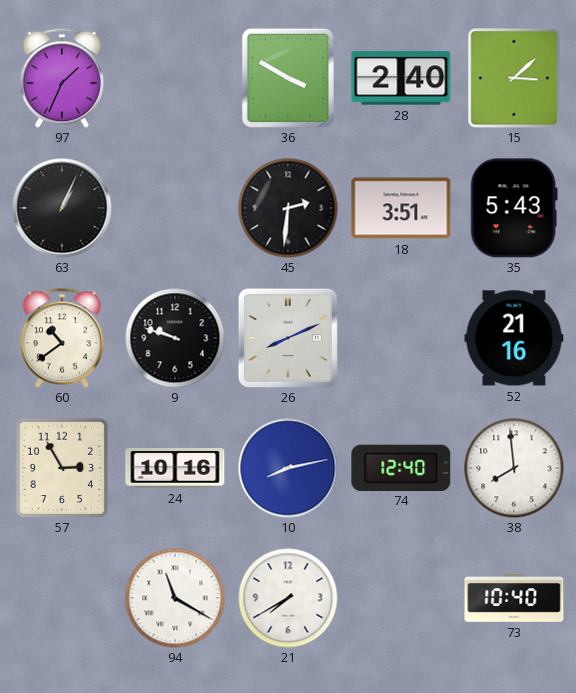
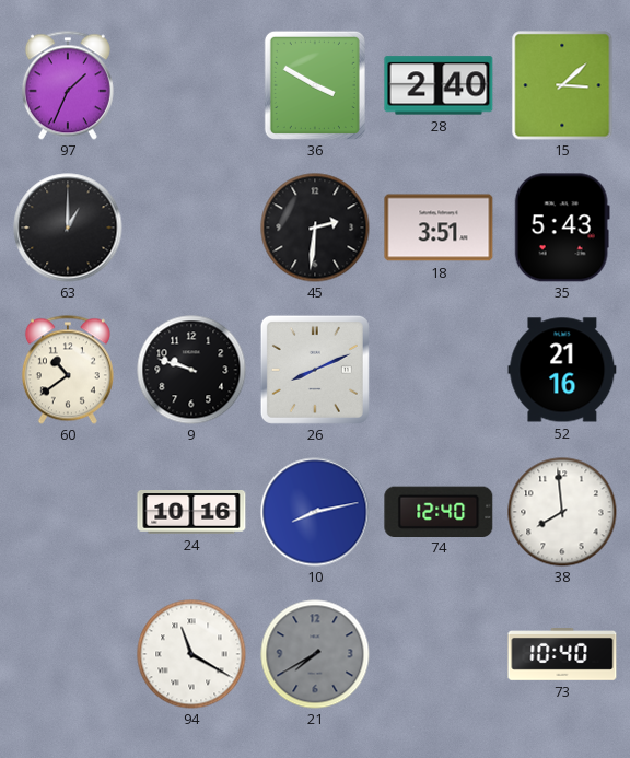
63: 1:04 -> 1:00 (68, 228)
57: 2:55 -> none (61, 468)
21 dial: white -> grey (315, 654)
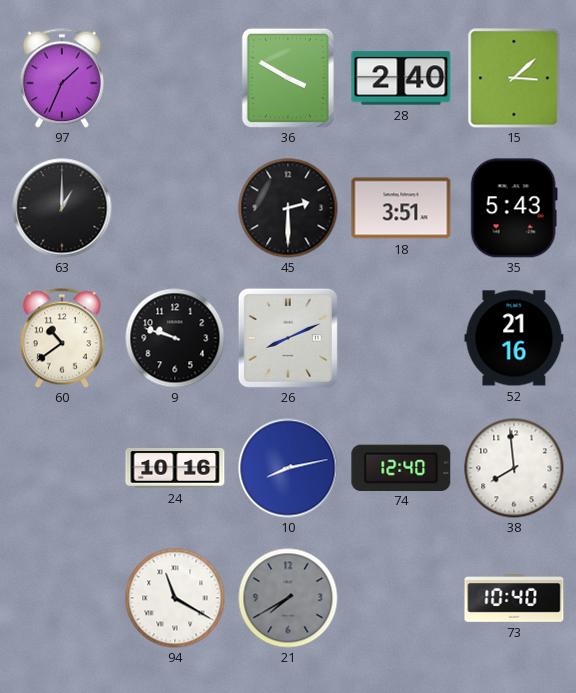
45: 2:31 -> 2:30 (288, 208)
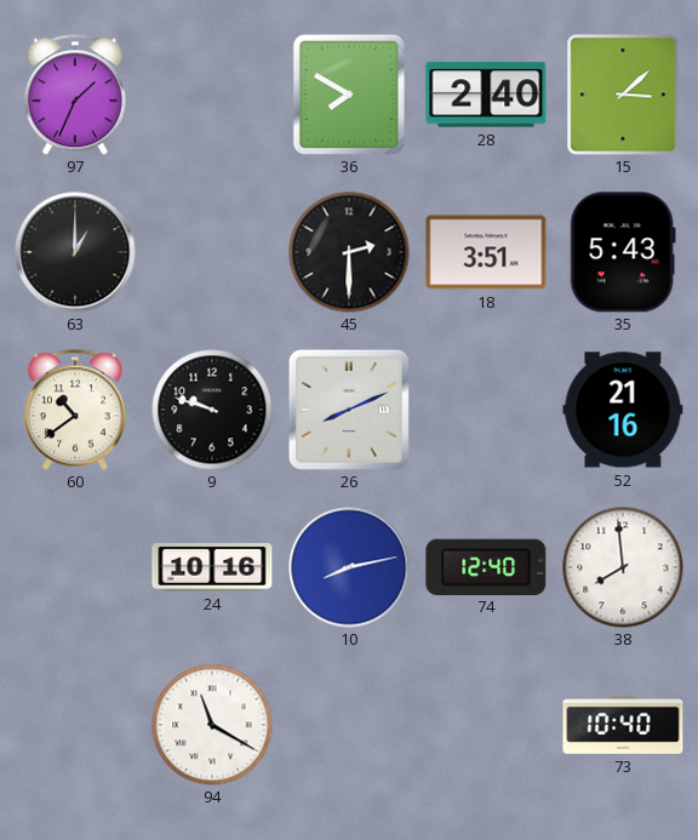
36: 3:50 -> 7:50 (349, 95)
21: 7:40 -> none (288, 598)
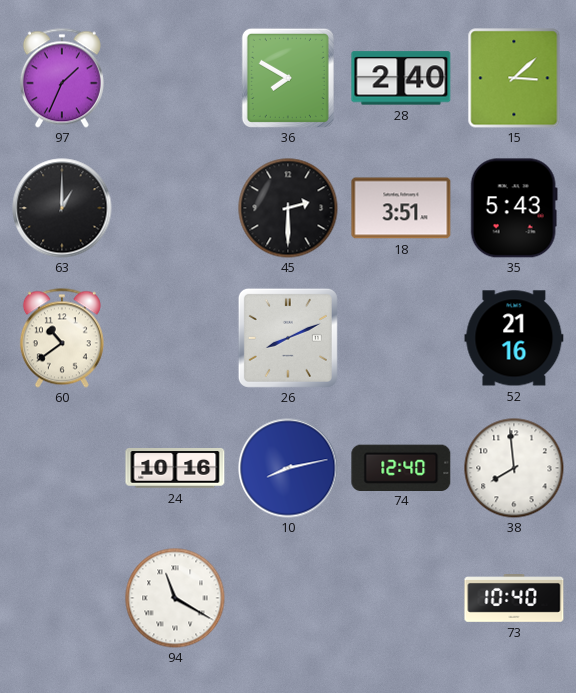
9: 9:48 -> none (212, 410)
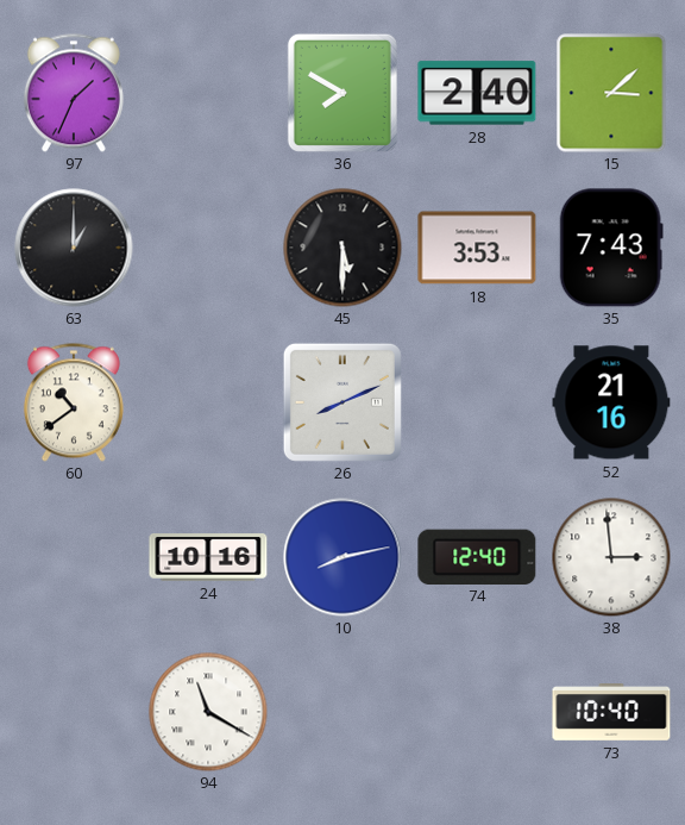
45: 2:30 -> 5:30 (342, 248)
18: 3:51 -> 3:53 (477, 248)
35: 5:43 -> 7:43 (611, 248)
38: 7:59 -> 2:59 (611, 557)
